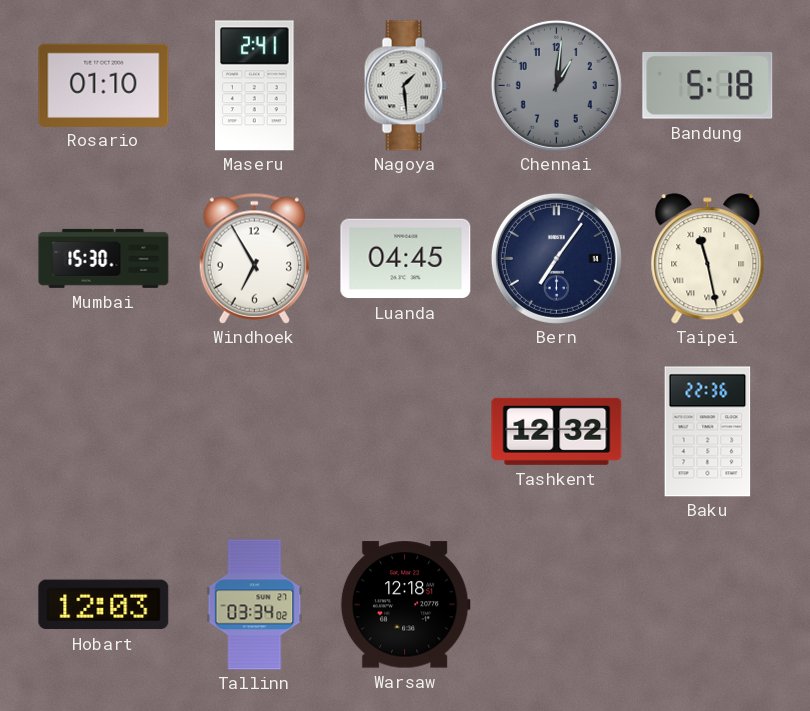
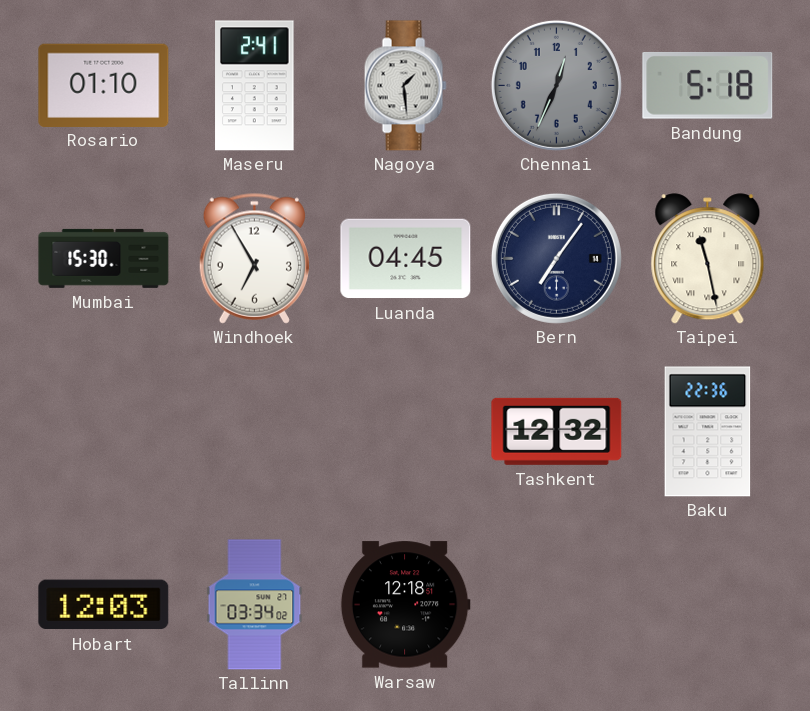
Chennai: 1:01 -> 12:34 (556, 85)
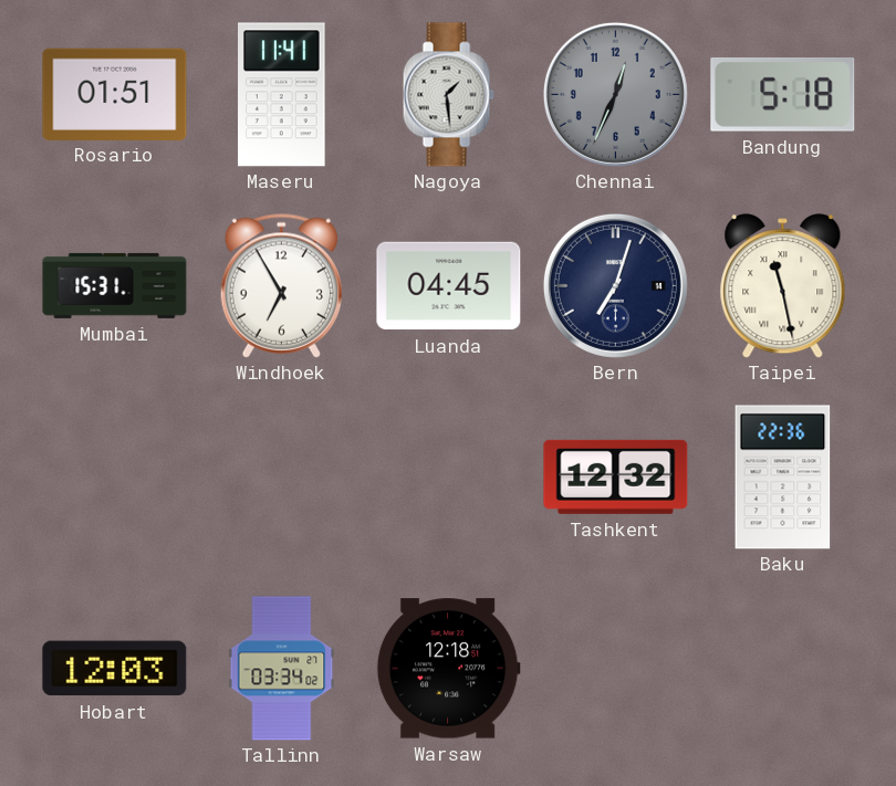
Rosario: 01:10 -> 01:51 (115, 94)
Maseru: 2:41 -> 11:41 (282, 95)
Mumbai: 15:30 -> 15:31 (115, 285)
Bern: 7:06 -> 7:03 (615, 285)
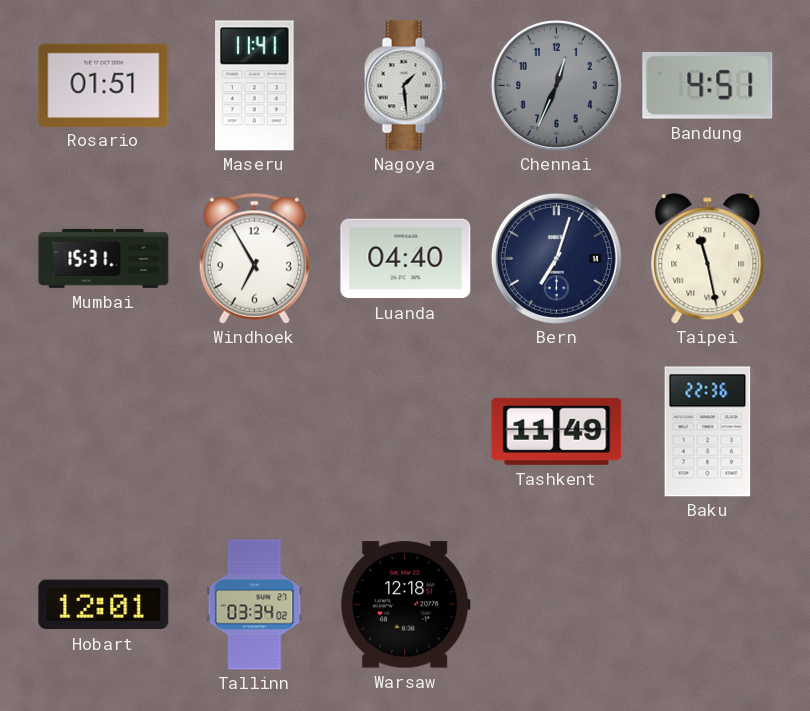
Bandung: 5:18 -> 4:51 (708, 85)
Luanda: 04:45 -> 04:40 (406, 259)
Tashkent: 12:32 -> 11:49 (557, 431)
Hobart: 12:03 -> 12:01 (104, 605)
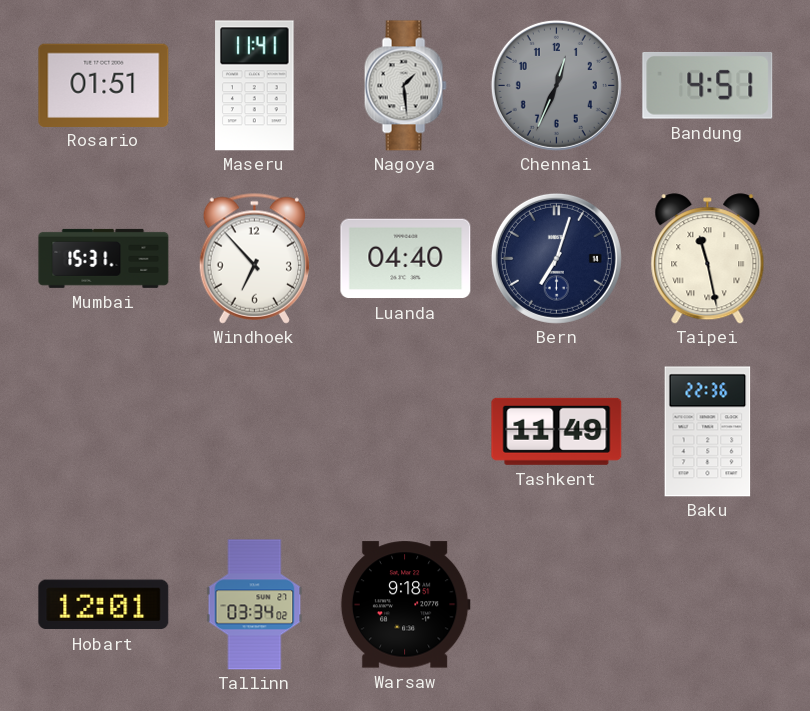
Windhoek: 6:55 -> 6:53 (254, 258)
Warsaw: 12:18 -> 9:18 (405, 605)
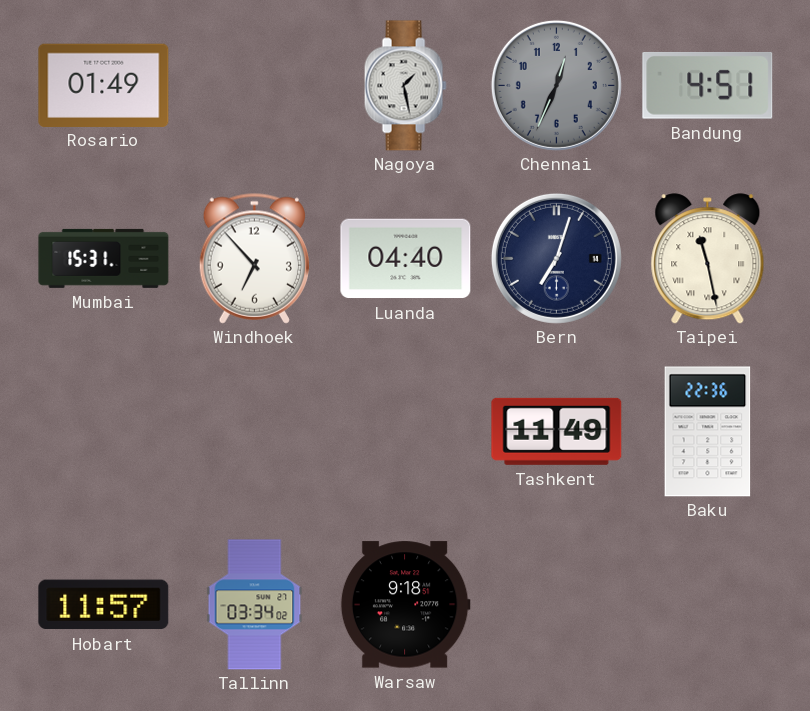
Rosario: 01:51 -> 01:49 (104, 85)
Maseru: 11:41 -> none (255, 86)
Nagoya: 1:29 -> 1:28 (405, 86)
Hobart: 12:01 -> 11:57 (104, 605)
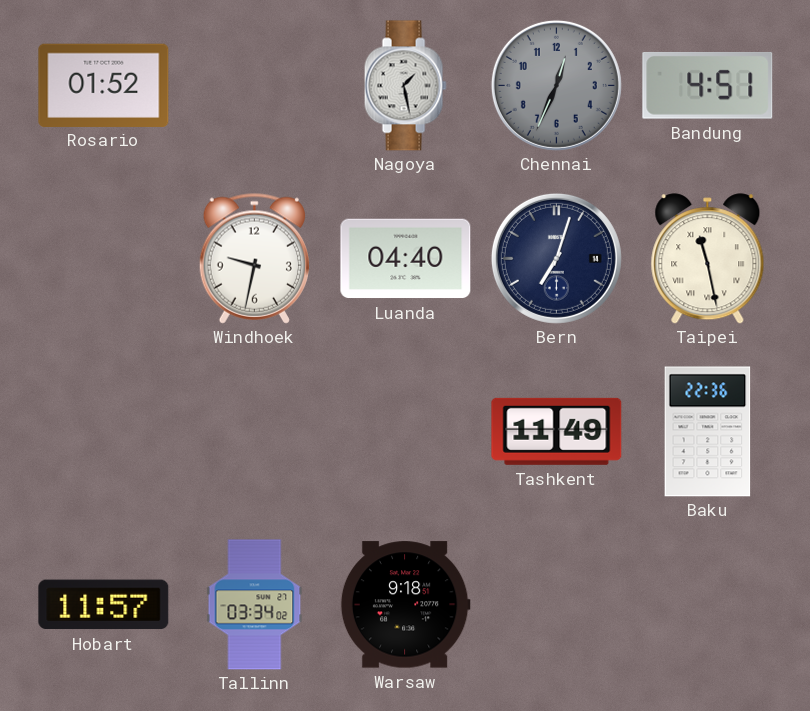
Rosario: 01:49 -> 01:52 (104, 85)
Mumbai: 15:31 -> none (104, 258)
Windhoek: 6:53 -> 9:32 (254, 258)
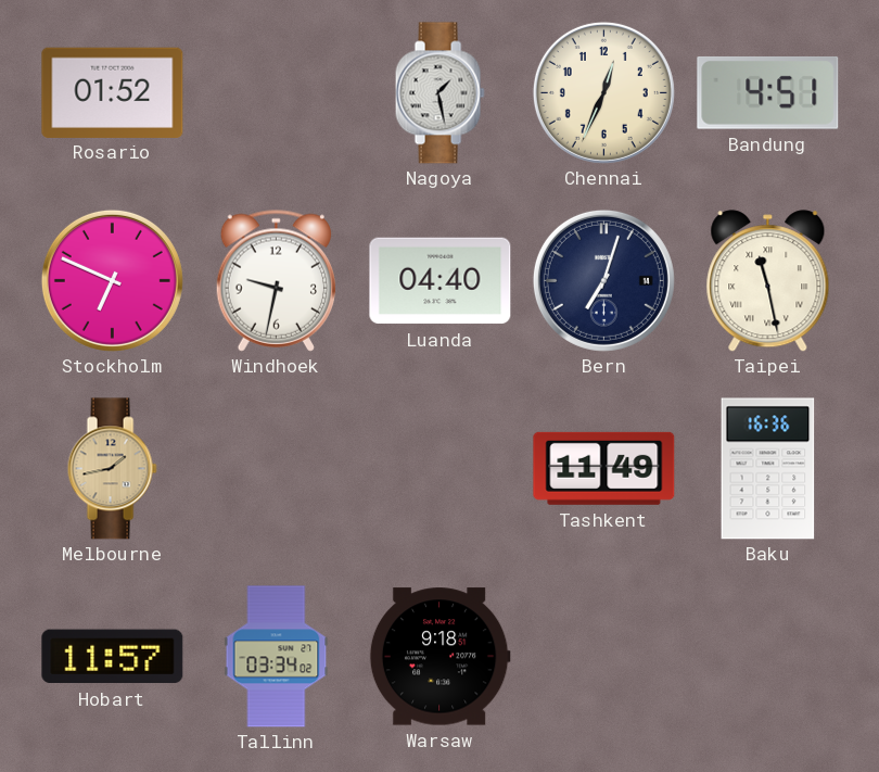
Chennai dial: grey -> cream (603, 92)
Stockholm: none -> 6:49 (112, 280)
Melbourne: none -> 1:43 (112, 469)
Baku: 22:36 -> 16:36 (768, 469)
